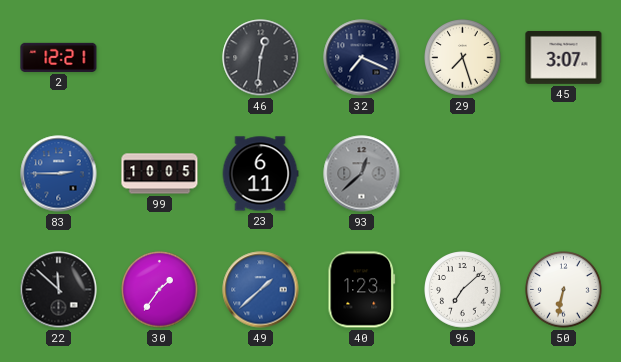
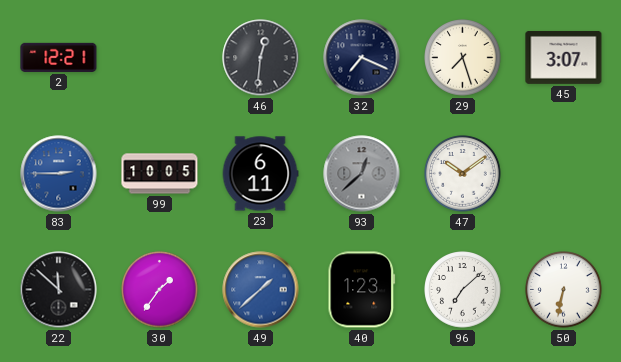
47: none -> 10:09 (463, 174)
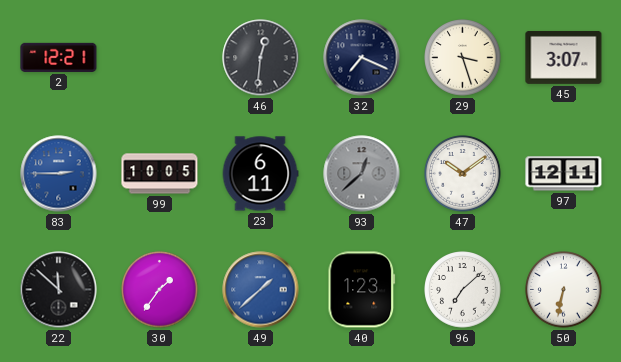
29: 7:27 -> 3:27 (463, 58)
97: none -> 12:11 (564, 174)
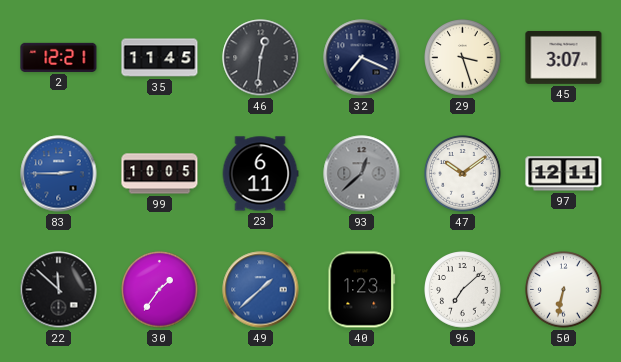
35: none -> 11:45 (160, 58)
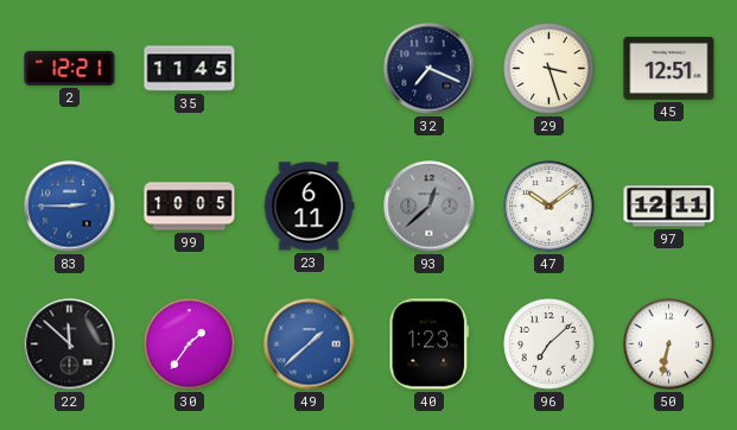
46: 12:31 -> none (261, 58)
45: 3:07 -> 12:51 (669, 68)
